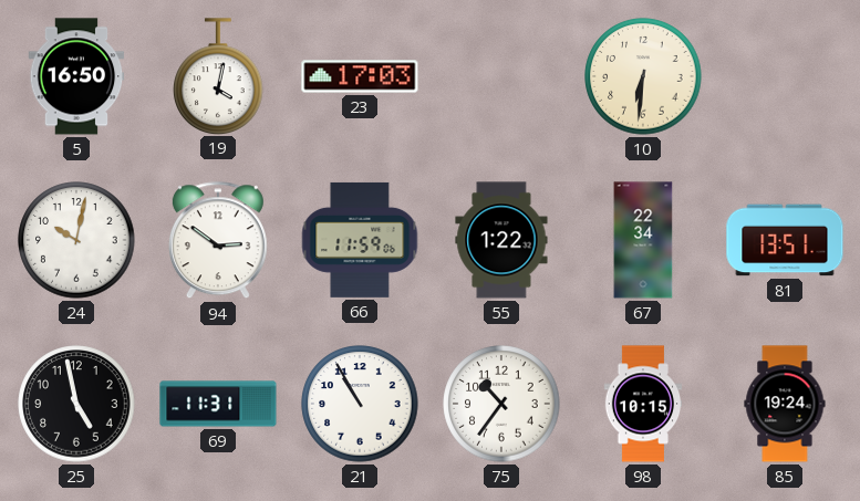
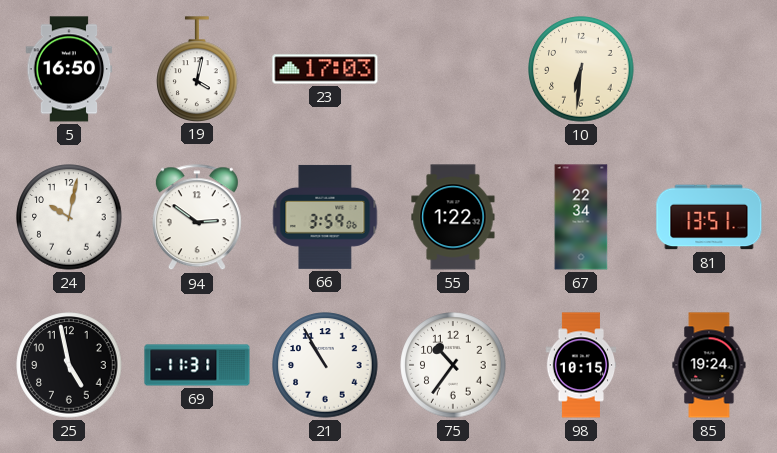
66: 11:59 -> 3:59 (325, 217)
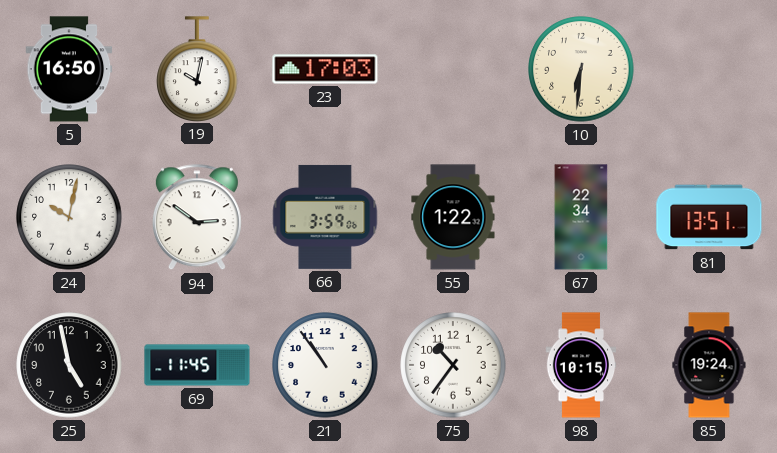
19: 4:02 -> 10:02 (197, 69)
69: 11:31 -> 11:45 (197, 365)
21: 10:55 -> 10:54 (325, 365)
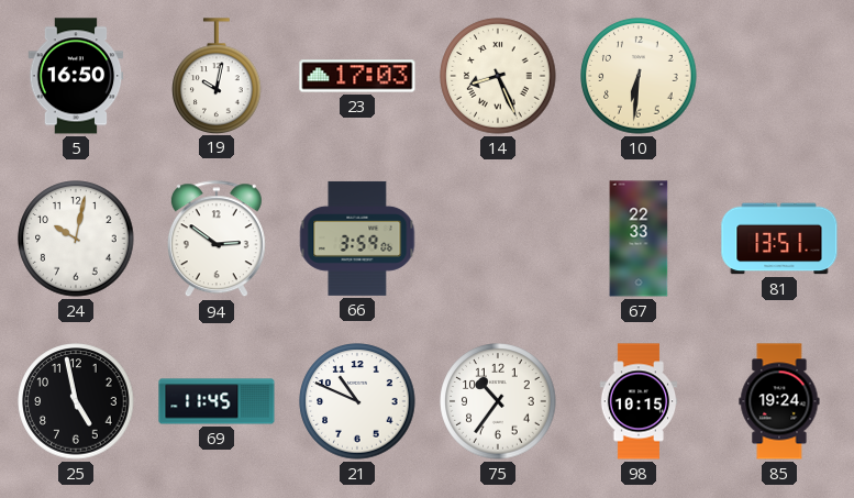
14: none -> 8:26 (498, 76)
55: 1:22 -> none (453, 217)
67: 22:34 -> 22:33 (639, 239)
21: 10:54 -> 10:49 (357, 401)
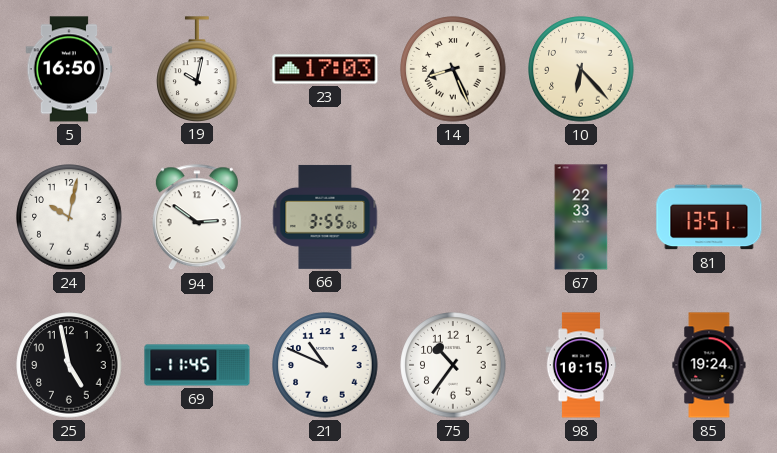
10: 6:31 -> 6:23 (581, 69)
66: 3:59 -> 3:55 (325, 217)
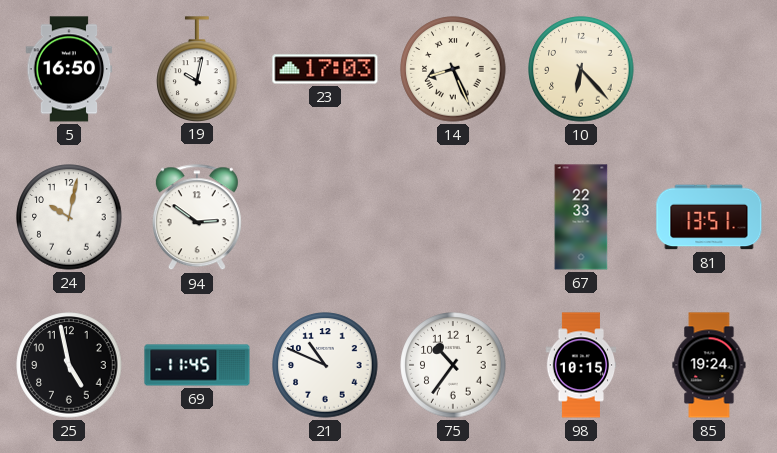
66: 3:55 -> none (325, 217)
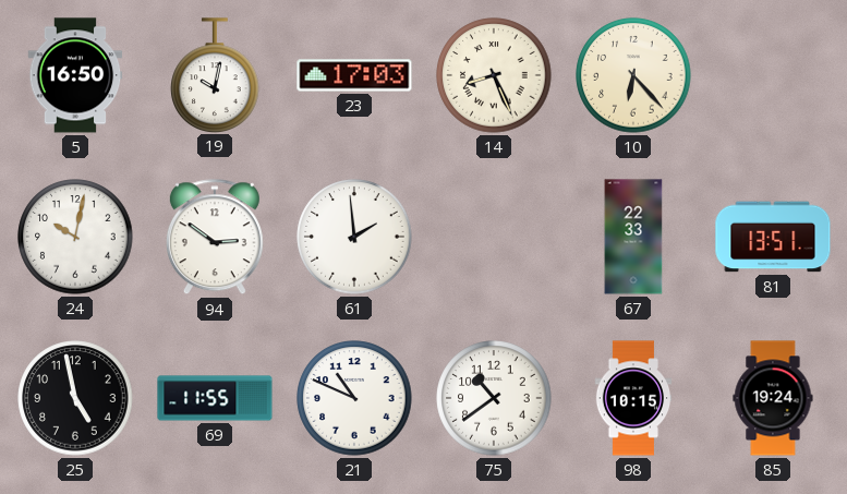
61: none -> 1:59 (354, 237)
69: 11:45 -> 11:55 (215, 398)
75: 10:36 -> 10:39 (494, 398)
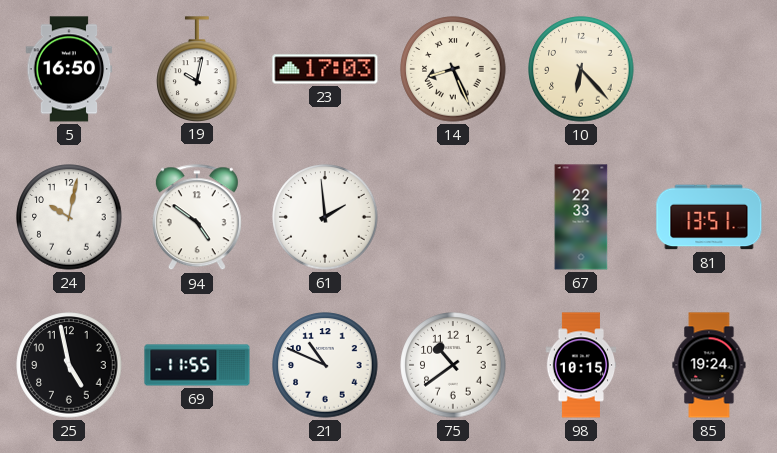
94: 2:51 -> 4:51 (197, 218)
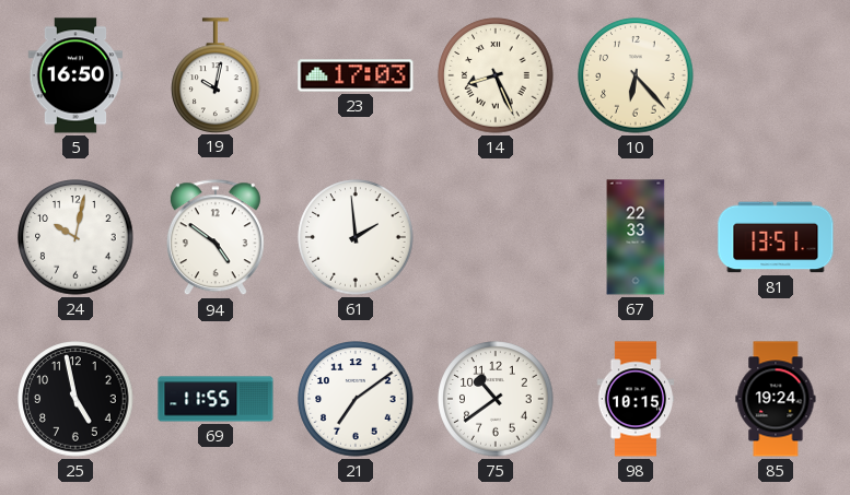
21: 10:49 -> 7:09 (356, 399)
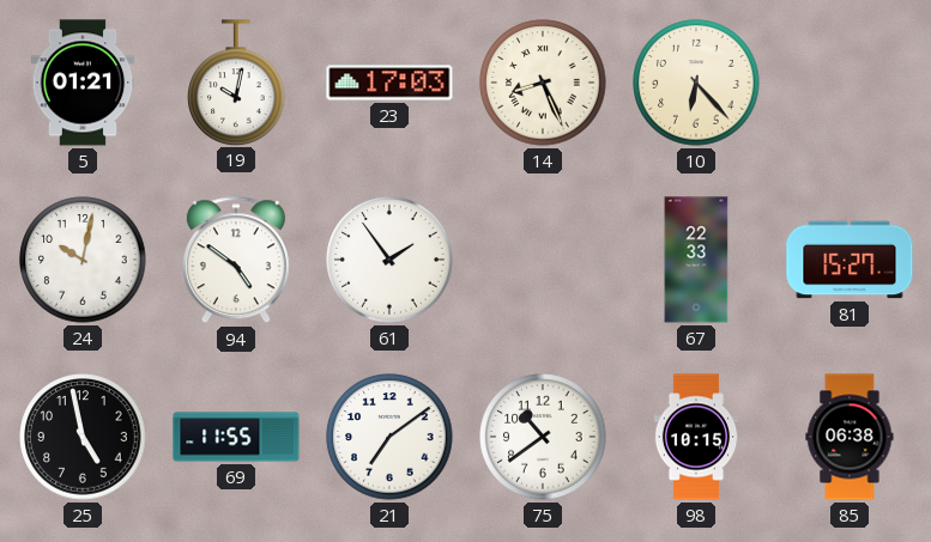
5: 16:50 -> 01:21 (83, 83)
61: 1:59 -> 1:54 (389, 260)
81: 13:51 -> 15:27 (850, 260)
85: 19:24 -> 06:38 (850, 437)
